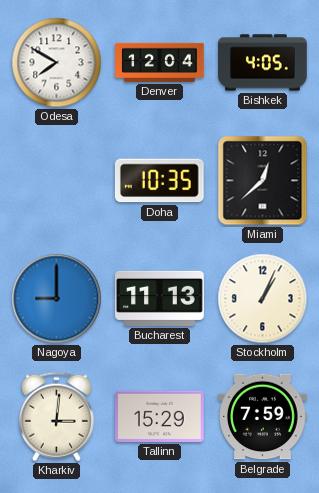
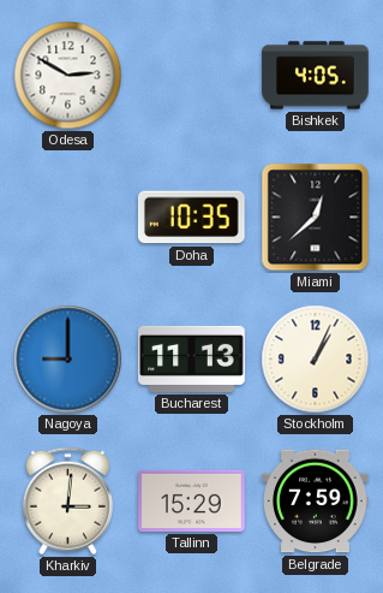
Odesa: 7:50 -> 2:50 (68, 76)
Denver: 12:04 -> none (160, 62)
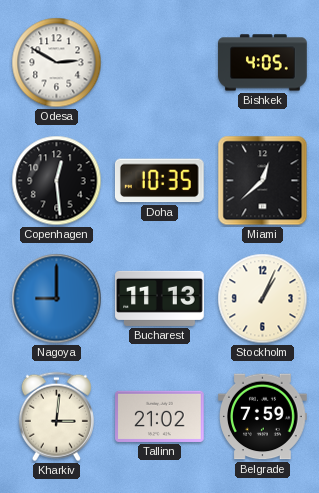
Copenhagen: none -> 12:29 (57, 181)
Tallinn: 15:29 -> 21:02 (160, 416)
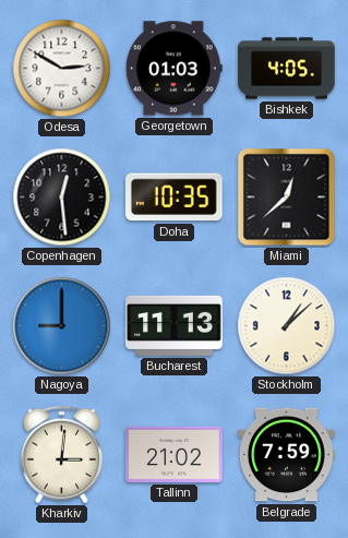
Georgetown: none -> 01:03 (173, 69)
Stockholm: 1:04 -> 1:08 (287, 326)
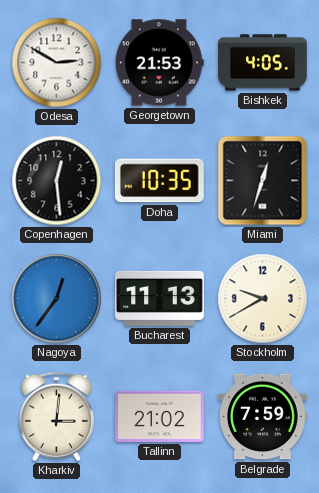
Georgetown: 01:03 -> 21:53 (159, 63)
Miami: 12:38 -> 12:33 (263, 181)
Nagoya: 9:00 -> 12:36 (57, 299)
Stockholm: 1:08 -> 9:40 (263, 299)
